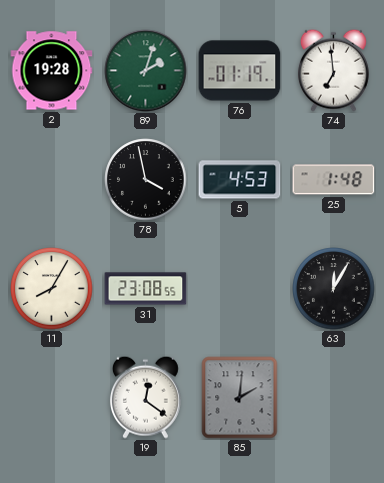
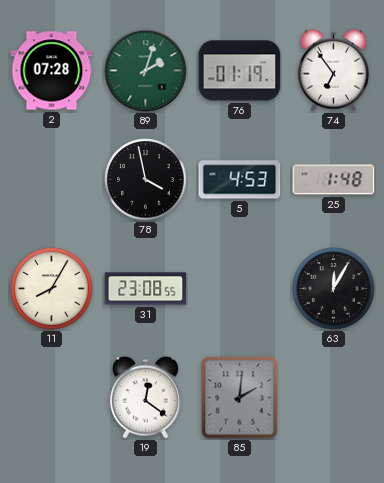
2: 19:28 -> 07:28 (52, 71)
74: 6:59 -> 6:54 (333, 70)
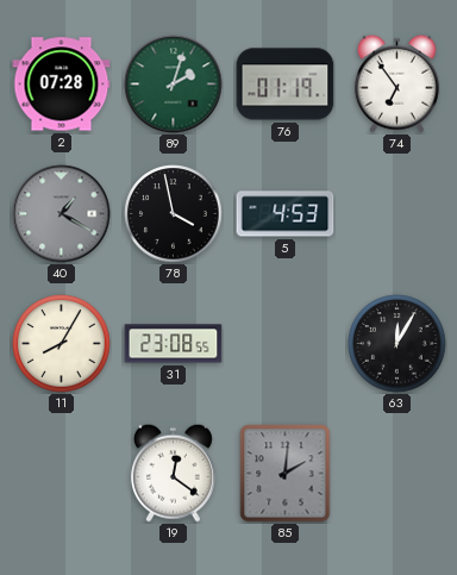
40: none -> 1:20 (62, 214)
25: 1:48 -> none (334, 180)
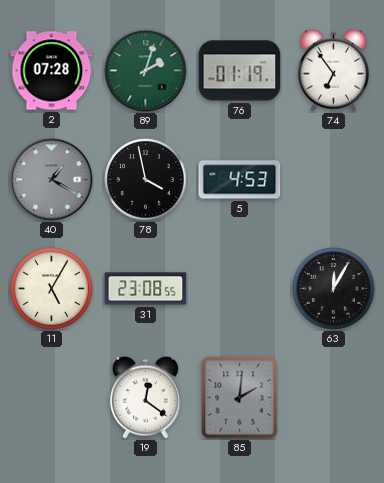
11: 8:05 -> 5:05 (52, 289)
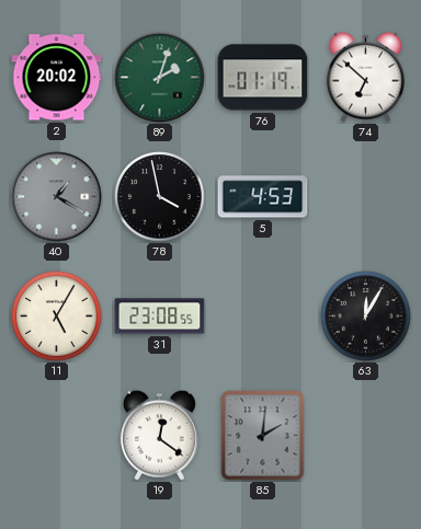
2: 07:28 -> 20:02 (57, 78)
74: 6:54 -> 6:52 (365, 77)
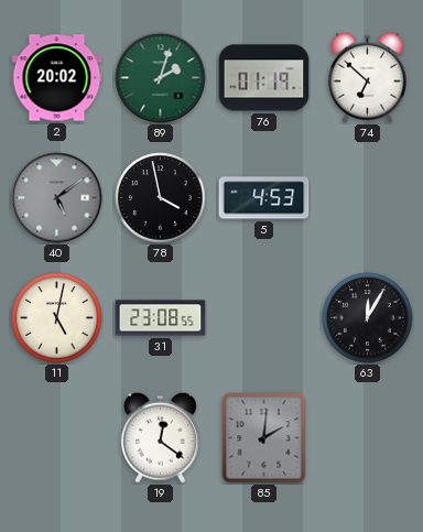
40: 1:20 -> 5:09 (57, 198)
11: 5:05 -> 5:02 (57, 318)
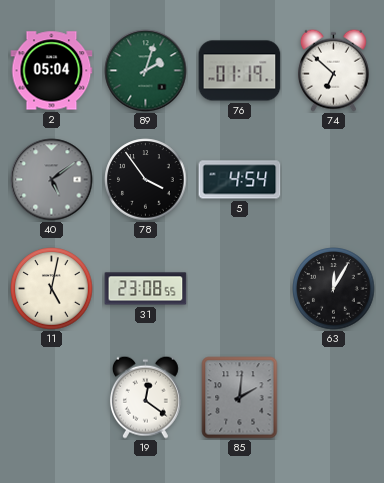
2: 20:02 -> 05:04 (52, 71)
78: 3:58 -> 3:54 (146, 180)
5: 4:53 -> 4:54 (240, 180)
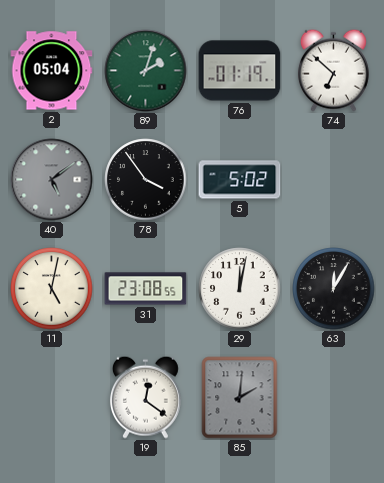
5: 4:54 -> 5:02 (240, 180)
29: none -> 12:02 (240, 289)
